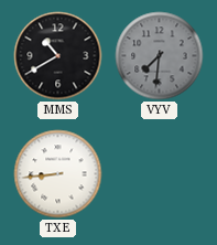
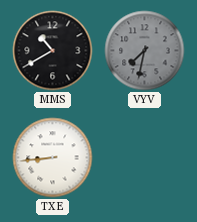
VYV: 7:31 -> 7:32 (145, 51)
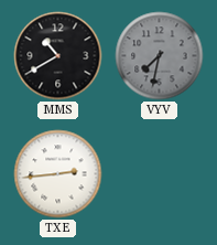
TXE: 8:44 -> 2:44 (58, 174)
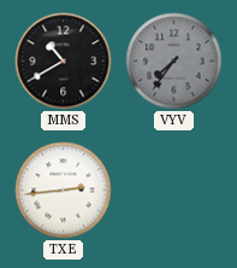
VYV: 7:32 -> 7:36 (174, 62)
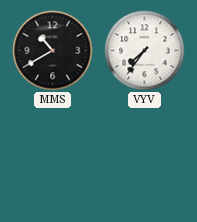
VYV dial: grey -> white (145, 51)
TXE: 2:44 -> none (64, 191)
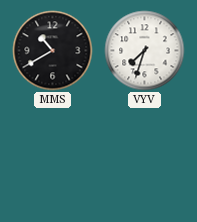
VYV: 7:36 -> 7:33 (145, 51)
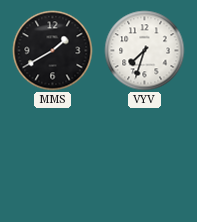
MMS: 10:40 -> 1:40 (53, 51)
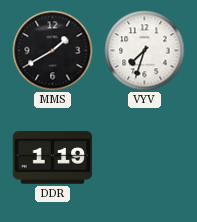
DDR: none -> 1:19 (53, 158)
